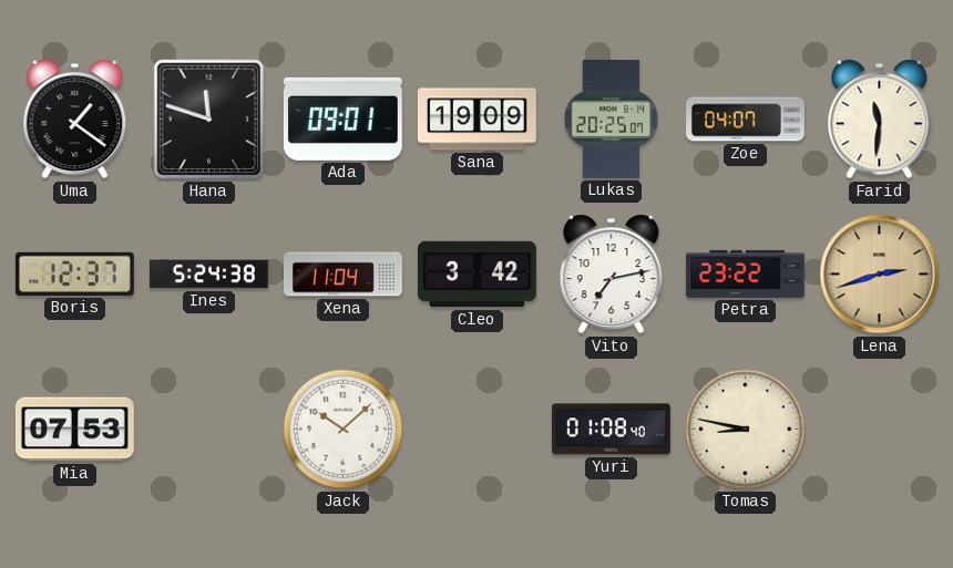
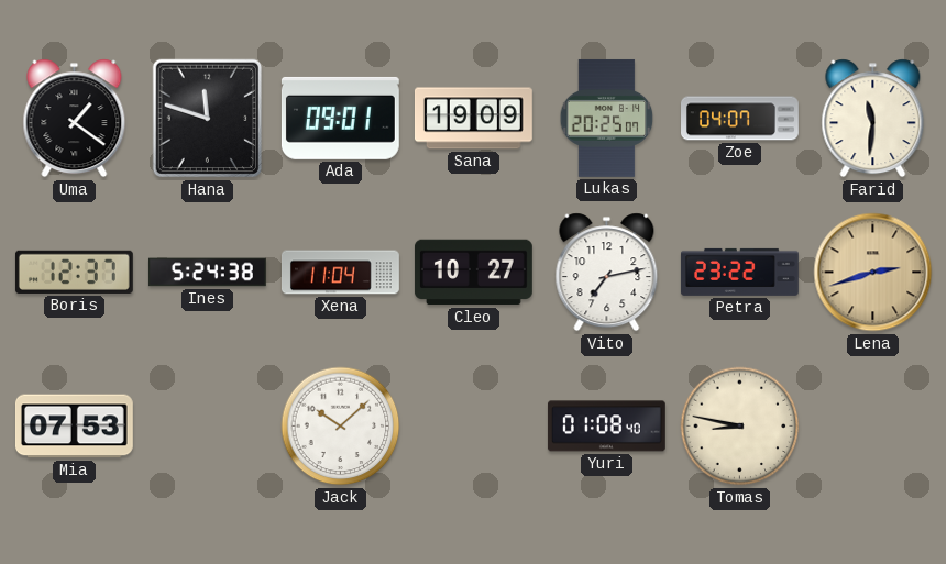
Cleo: 3:42 -> 10:27 (473, 273)
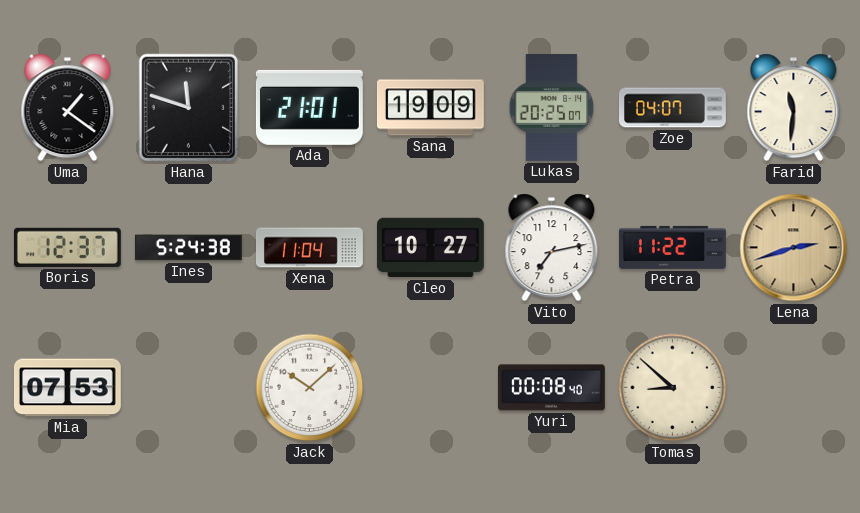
Ada: 09:01 -> 21:01 (309, 107)
Petra: 23:22 -> 11:22 (672, 247)
Yuri: 01:08 -> 00:08 (551, 388)
Tomas: 8:47 -> 8:52 (673, 388)
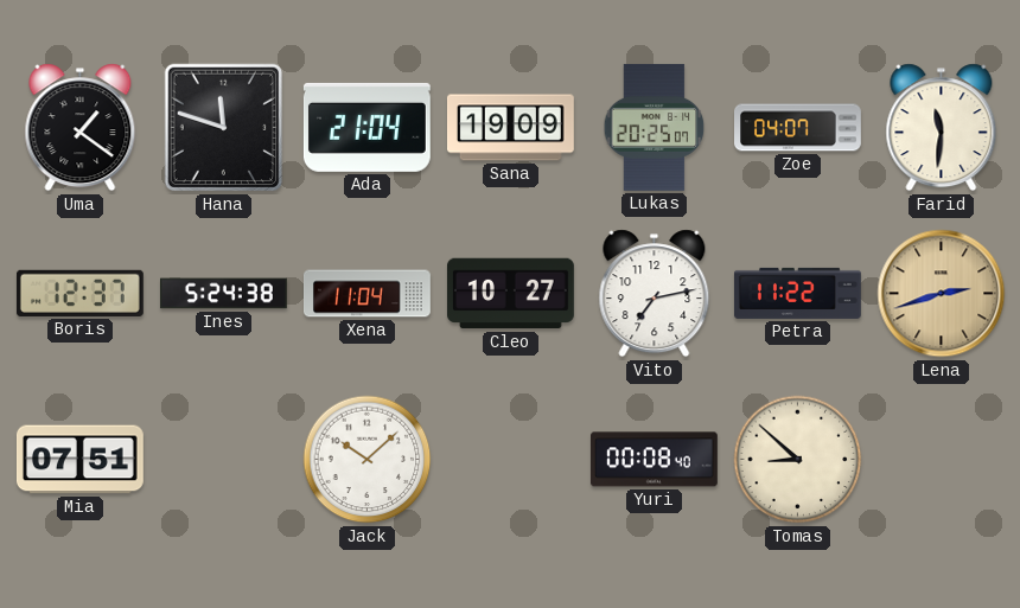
Ada: 21:01 -> 21:04 (366, 127)
Mia: 07:53 -> 07:51 (79, 460)
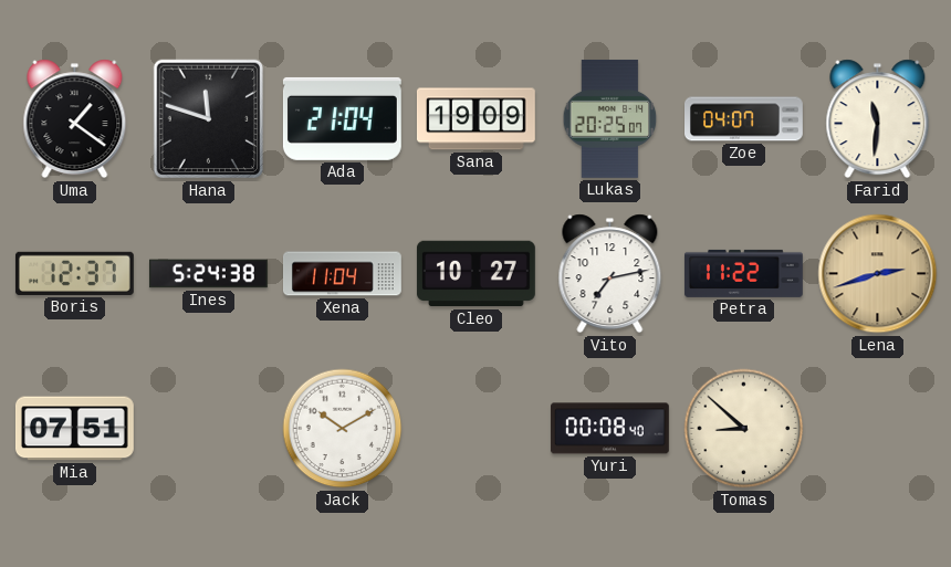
Jack: 10:08 -> 10:10 (343, 429)
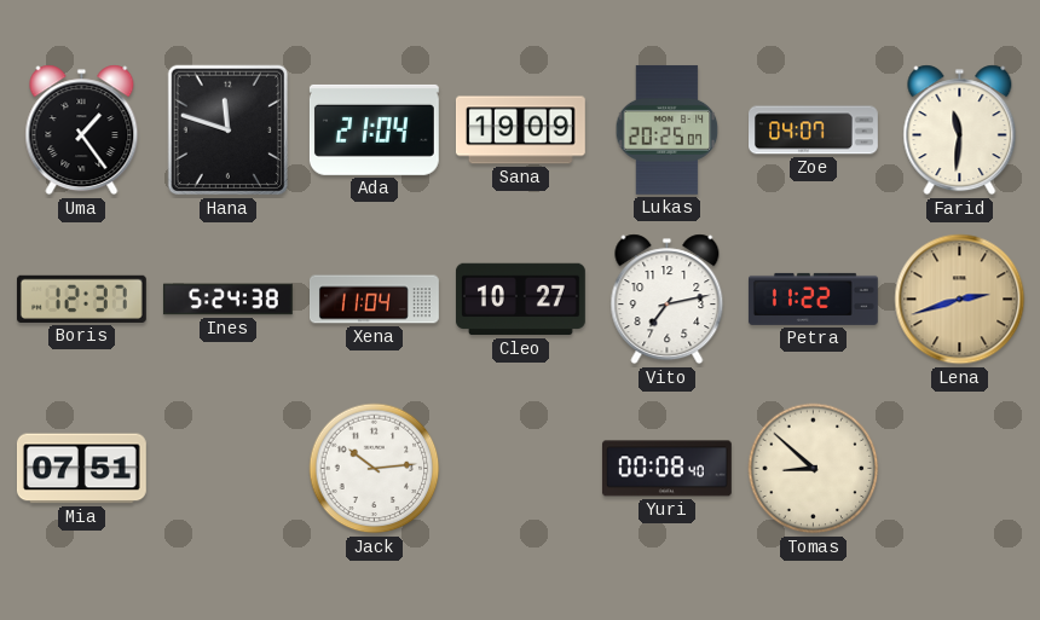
Uma: 1:21 -> 1:24 (82, 131)
Jack: 10:10 -> 10:14 (375, 469)
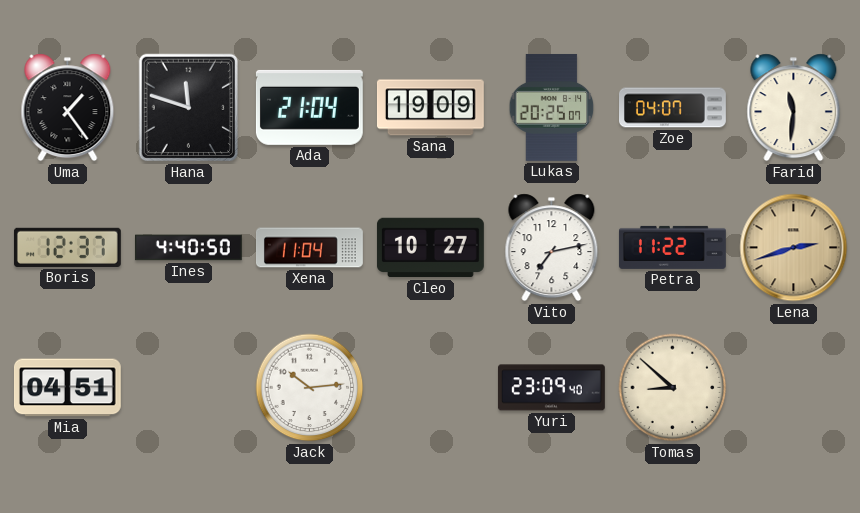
Ines: 5:24 -> 4:40 (188, 248)
Mia: 07:51 -> 04:51 (67, 388)
Yuri: 00:08 -> 23:09 (551, 388)
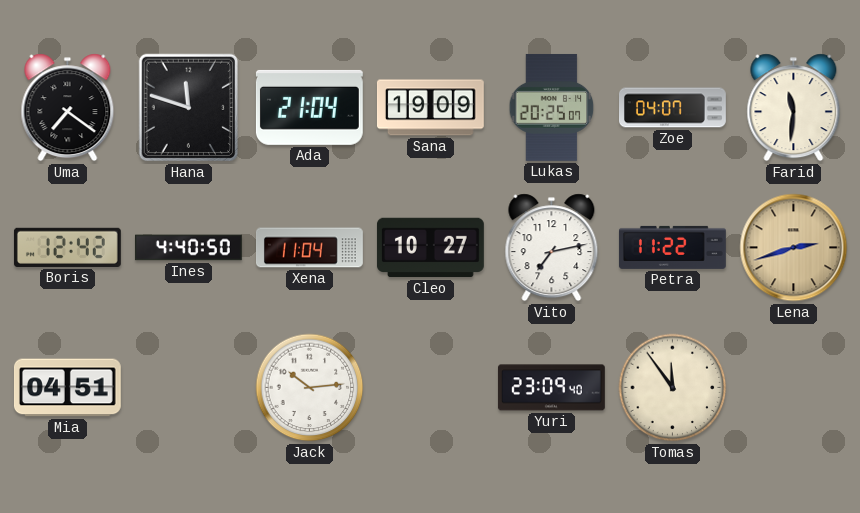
Uma: 1:24 -> 7:21 (68, 108)
Boris: 12:37 -> 12:42 (67, 247)
Tomas: 8:52 -> 11:54 (673, 388)
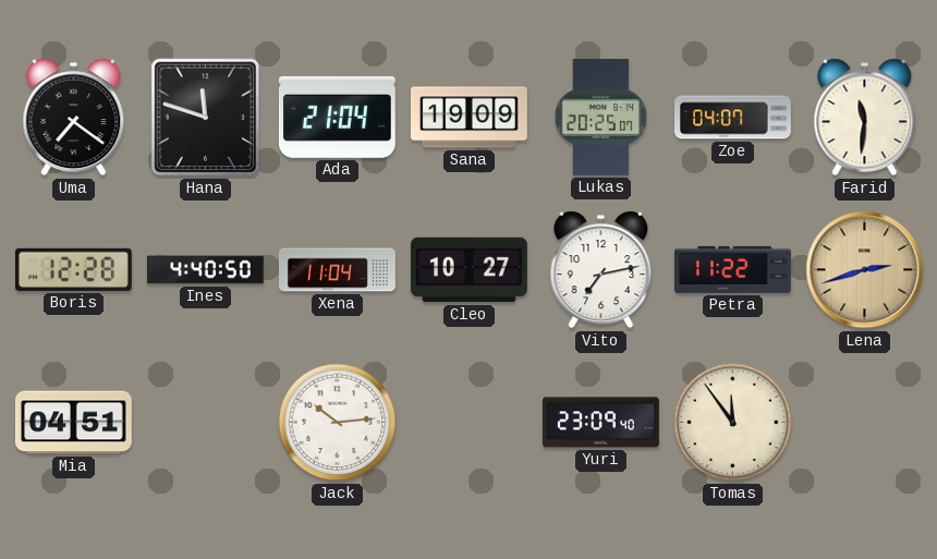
Boris: 12:42 -> 12:28 (73, 269)
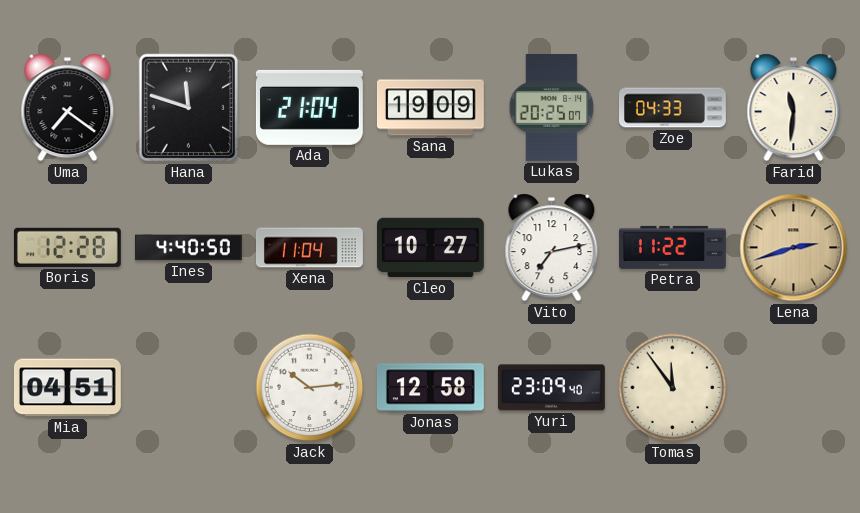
Zoe: 04:07 -> 04:33 (673, 108)
Jonas: none -> 12:58 (430, 388)
